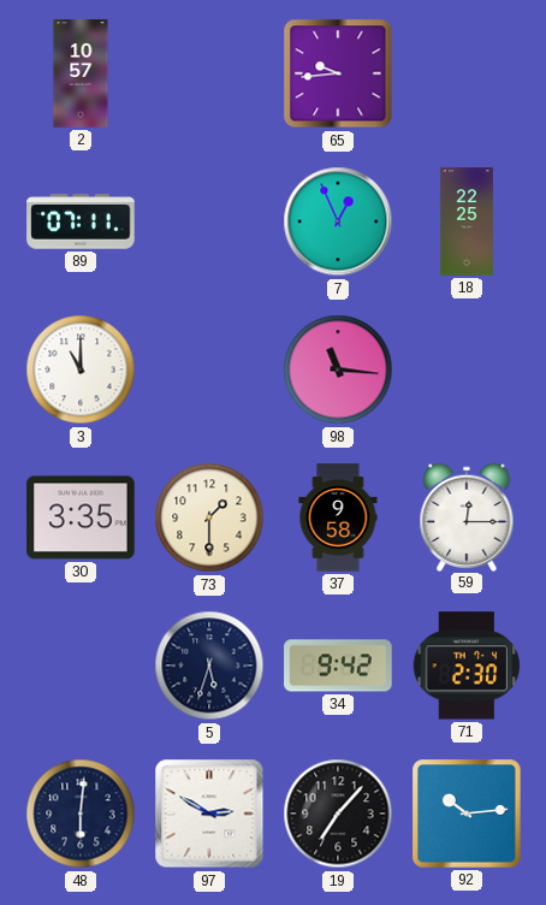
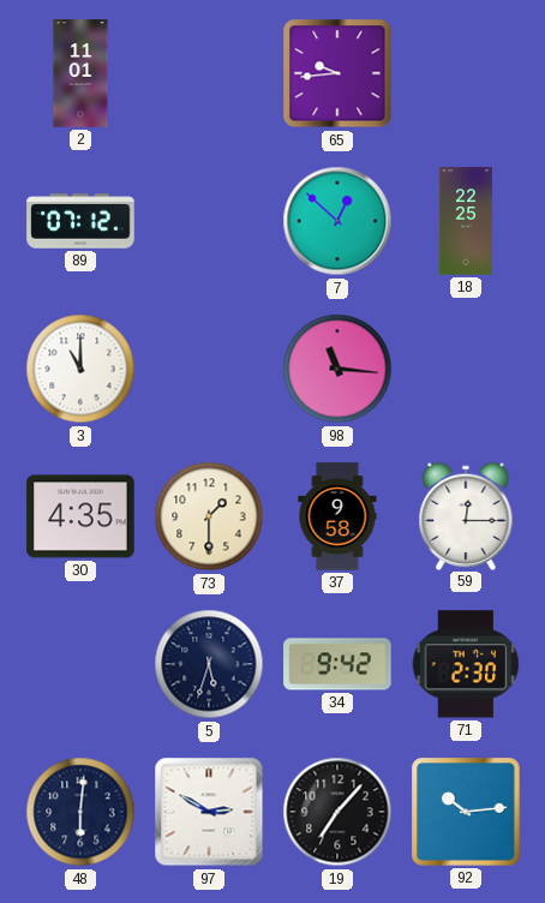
2: 10:57 -> 11:01 (80, 73)
89: 07:11 -> 07:12 (80, 221)
7: 12:56 -> 12:52 (337, 221)
30: 3:35 -> 4:35 (80, 516)
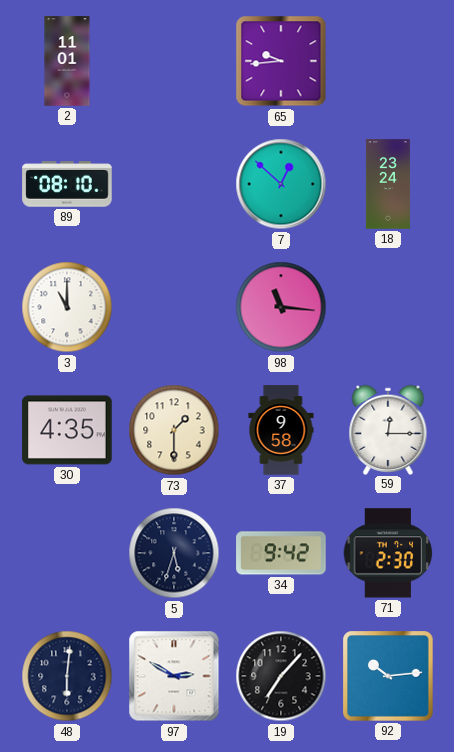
89: 07:12 -> 08:10 (67, 184)
18: 22:25 -> 23:24 (388, 184)
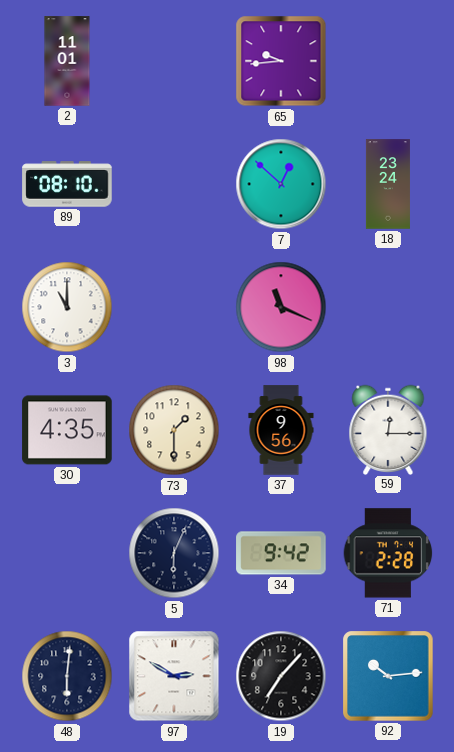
98: 11:16 -> 11:19 (281, 307)
37: 9:58 -> 9:56 (281, 430)
5: 5:33 -> 6:04 (174, 553)
71: 2:30 -> 2:28 (388, 553)
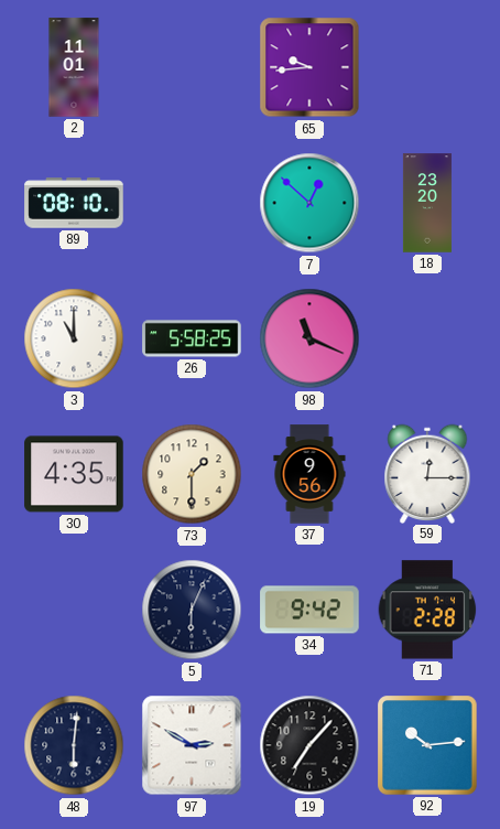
18: 23:24 -> 23:20 (427, 203)
26: none -> 5:58 (192, 338)
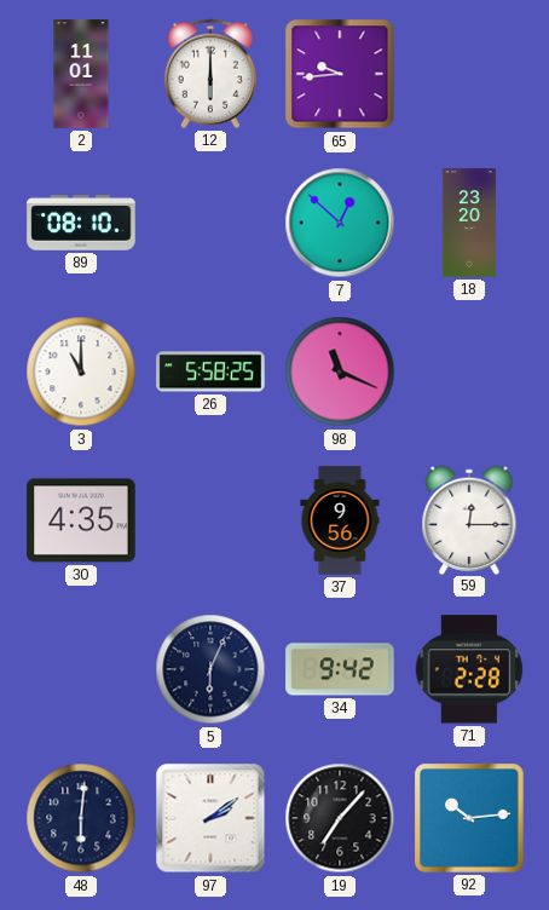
12: none -> 6:00 (210, 74)
73: 1:30 -> none (192, 474)
97: 2:50 -> 2:09 (210, 818)
